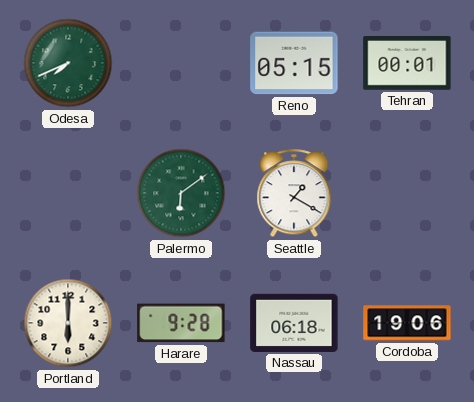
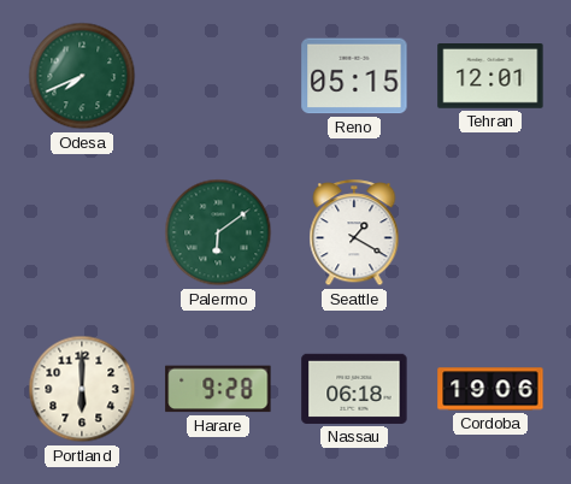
Tehran: 00:01 -> 12:01 (490, 77)
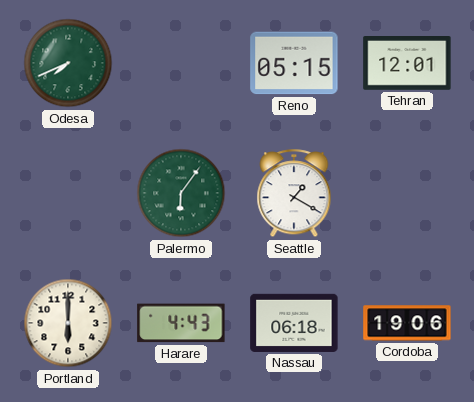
Palermo: 6:09 -> 6:06 (181, 193)
Harare: 9:28 -> 4:43 (181, 323)
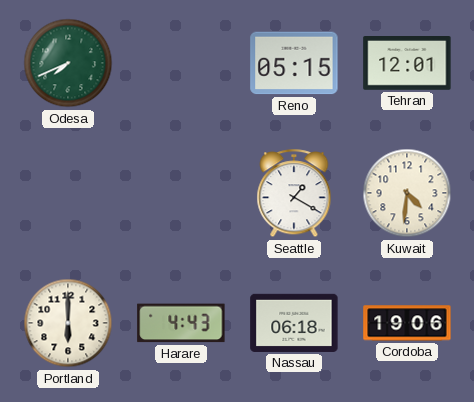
Palermo: 6:06 -> none (181, 193)
Kuwait: none -> 4:31 (407, 193)
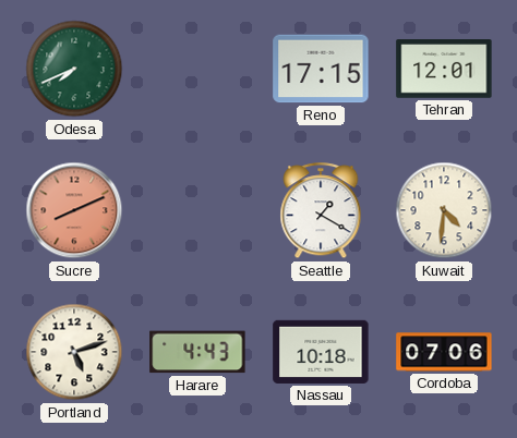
Reno: 05:15 -> 17:15 (321, 69)
Sucre: none -> 8:11 (74, 210)
Portland: 6:00 -> 5:12 (74, 352)
Nassau: 06:18 -> 10:18 (321, 352)
Cordoba: 19:06 -> 07:06 (444, 352)
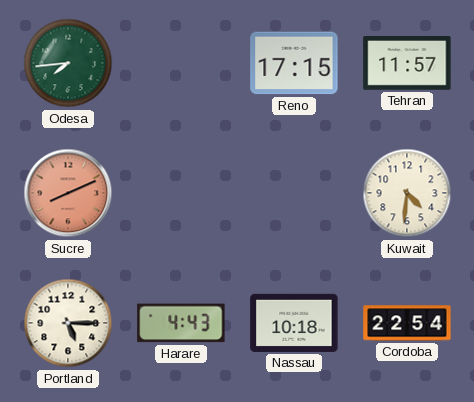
Odesa: 7:41 -> 7:44 (68, 63)
Tehran: 12:01 -> 11:57 (407, 64)
Seattle: 1:20 -> none (321, 211)
Portland: 5:12 -> 5:15 (68, 323)
Cordoba: 07:06 -> 22:54 (407, 323)
